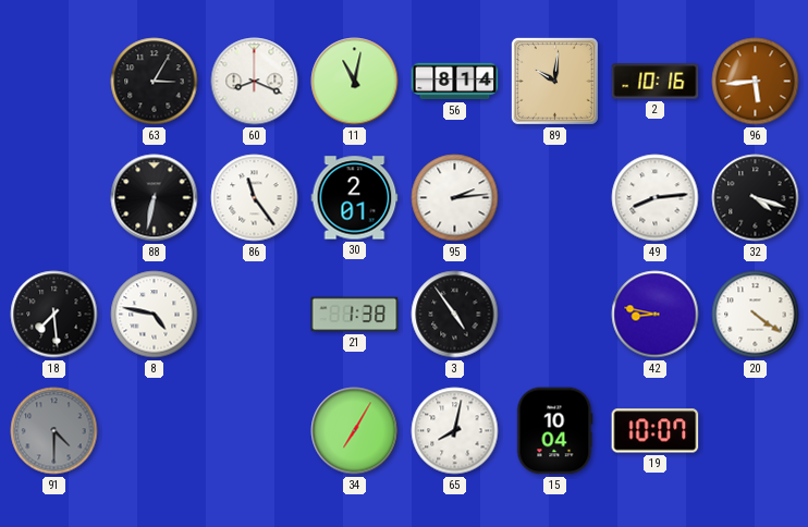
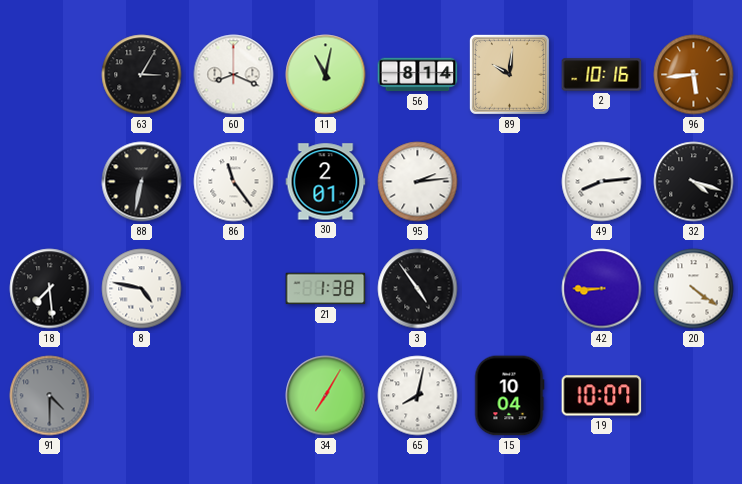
42: 8:47 -> 8:45 (602, 289)
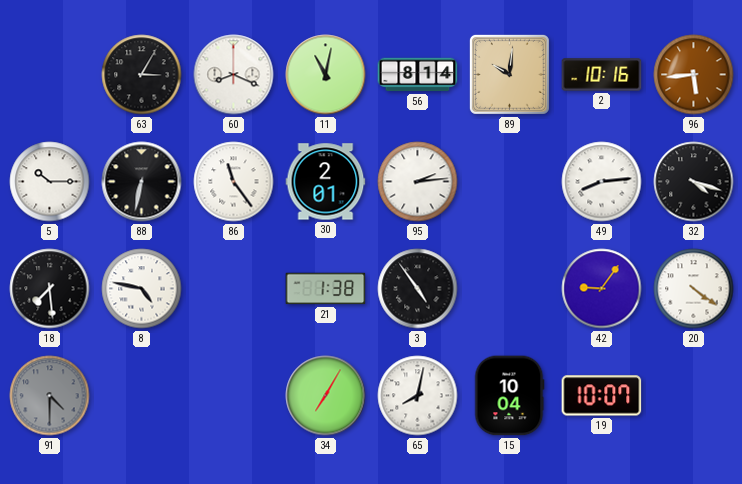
5: none -> 10:15 (50, 182)
42: 8:45 -> 9:06 (602, 289)
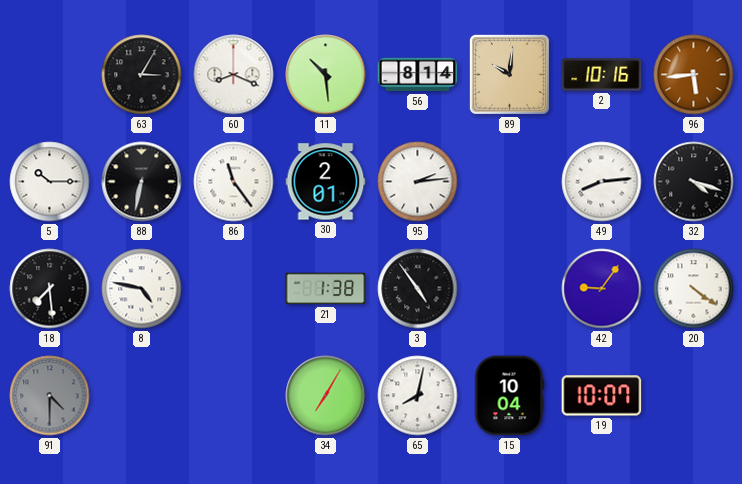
11: 11:02 -> 10:29 (326, 75)
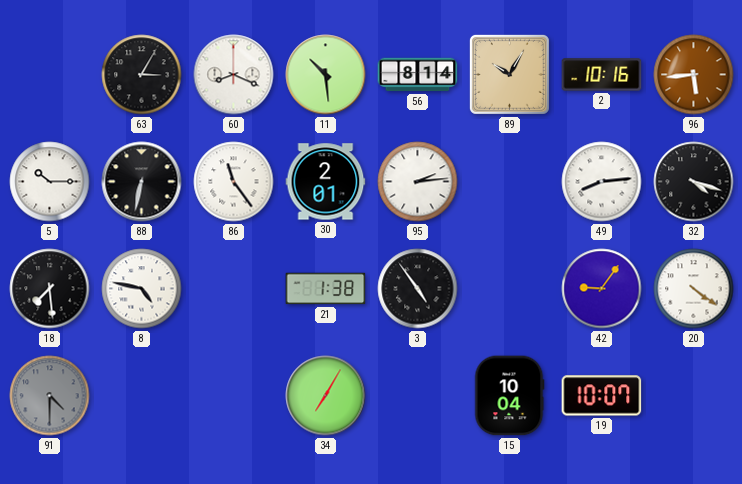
89: 10:01 -> 10:05 (509, 74)
65: 8:02 -> none (418, 396)
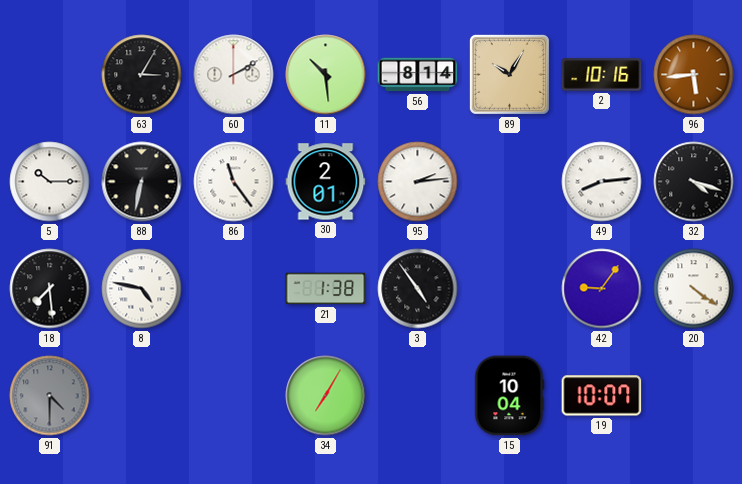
60: 8:19 -> 2:10 (234, 75)
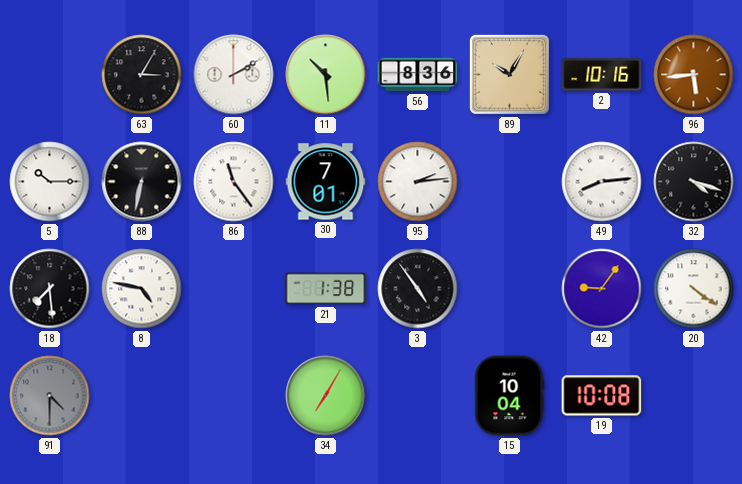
56: 8:14 -> 8:36 (418, 75)
30: 2:01 -> 7:01 (326, 182)
19: 10:07 -> 10:08 (602, 396)
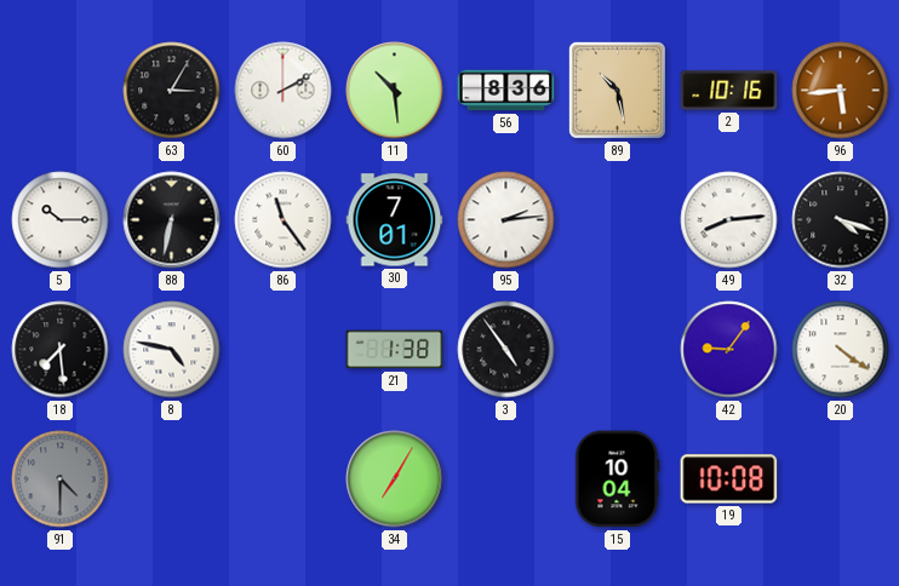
89: 10:05 -> 10:28 (617, 90)
